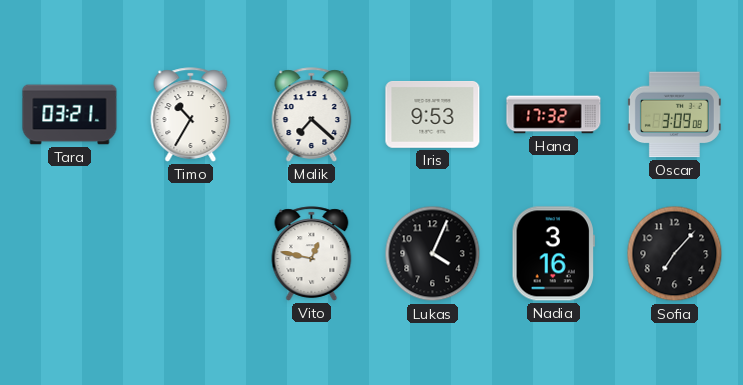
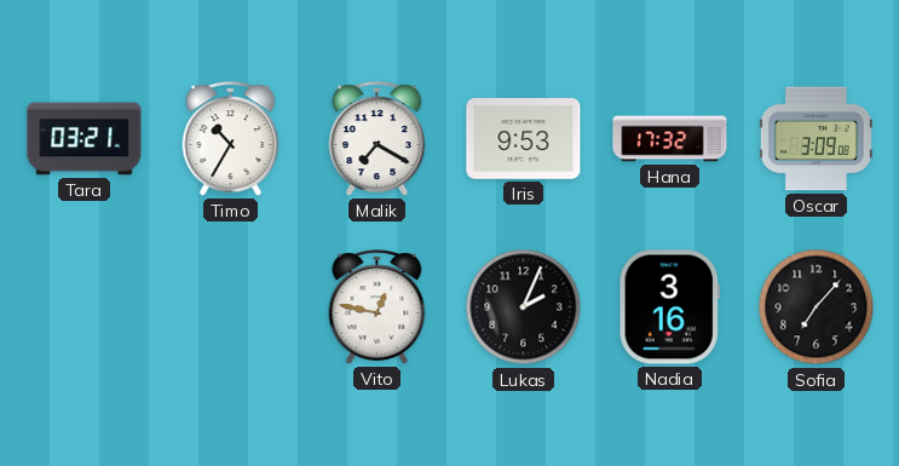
Malik: 7:22 -> 7:20 (378, 139)
Lukas: 4:04 -> 2:04 (524, 307)
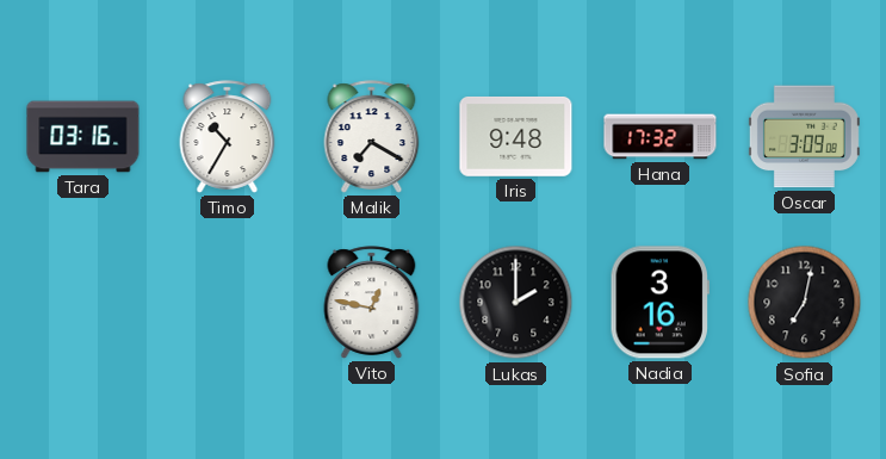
Tara: 03:21 -> 03:16 (83, 137)
Iris: 9:53 -> 9:48 (516, 136)
Lukas: 2:04 -> 2:00 (516, 303)
Sofia: 7:07 -> 7:02 (805, 303)
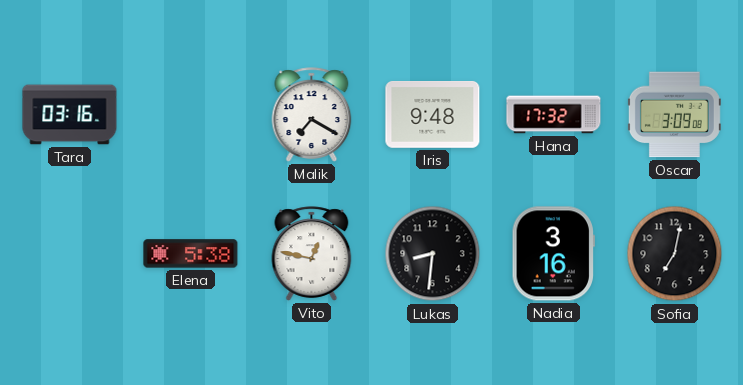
Timo: 10:35 -> none (228, 137)
Elena: none -> 5:38 (191, 254)
Lukas: 2:00 -> 8:31 (433, 254)
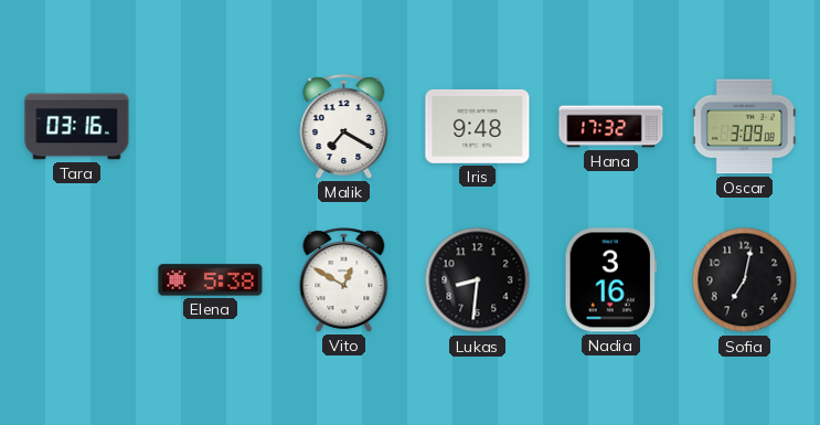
Vito: 12:47 -> 12:50 (344, 280)
